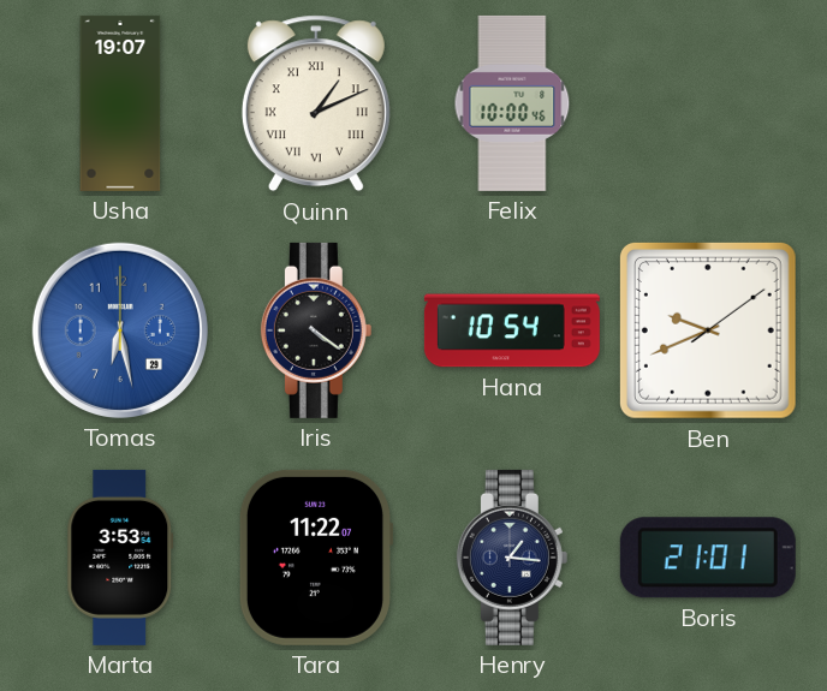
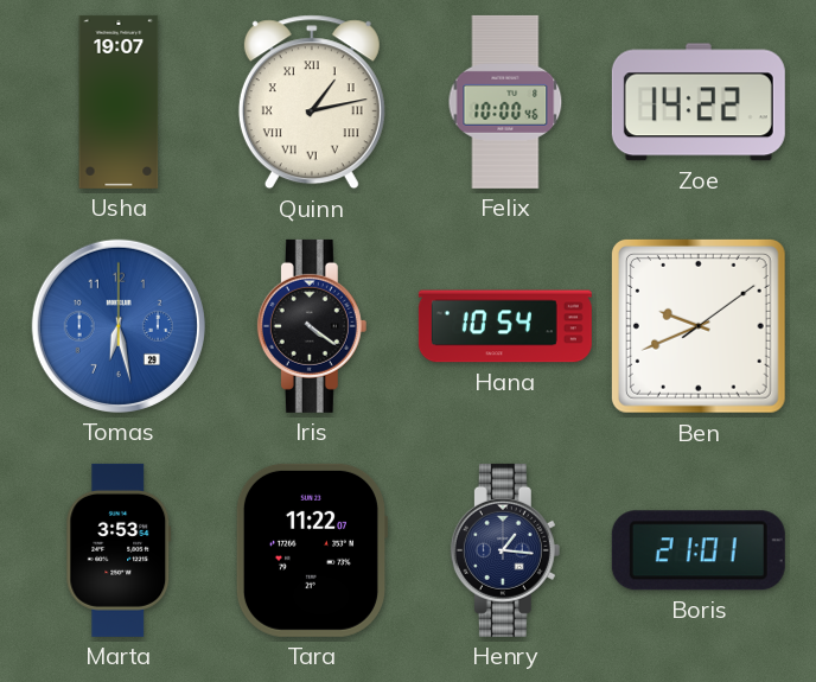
Quinn: 1:11 -> 1:13 (312, 102)
Zoe: none -> 14:22 (699, 102)
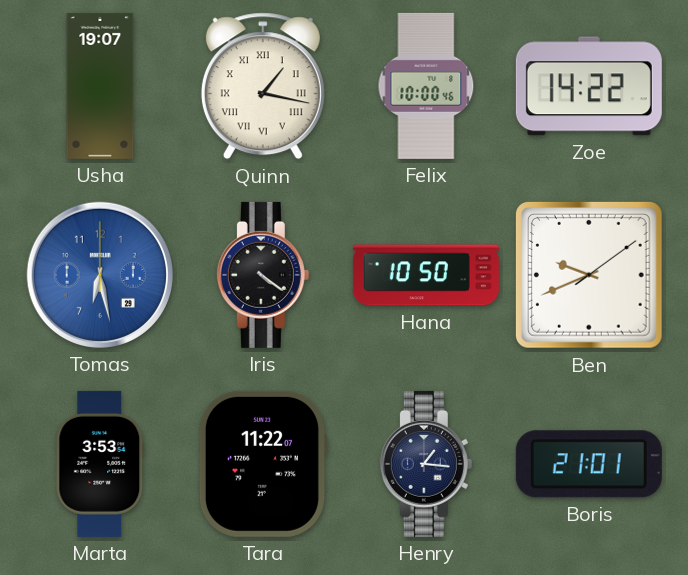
Quinn: 1:13 -> 1:17 (263, 86)
Hana: 10:54 -> 10:50 (426, 275)
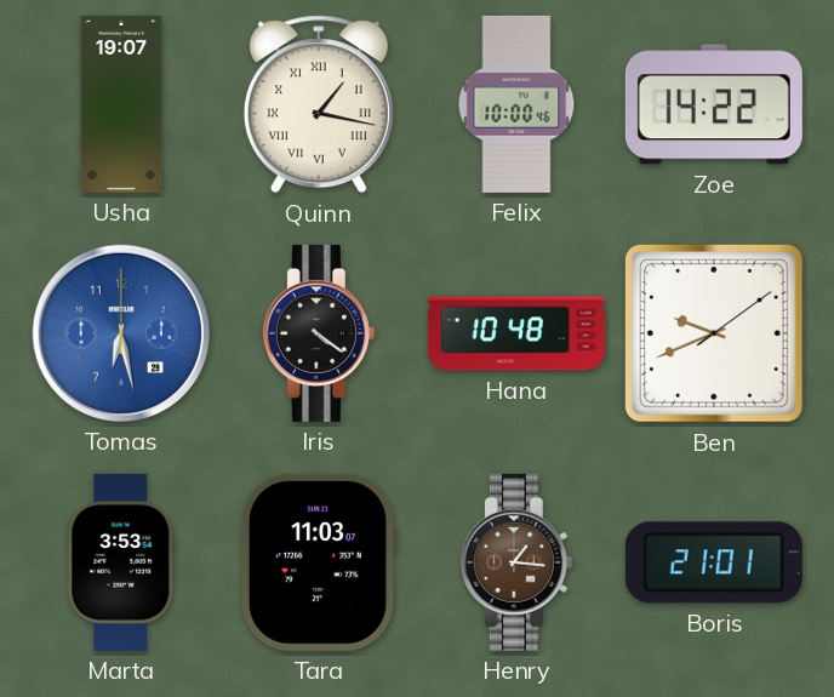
Hana: 10:50 -> 10:48 (516, 333)
Tara: 11:22 -> 11:03 (319, 562)
Henry dial: navy -> brown (516, 562)
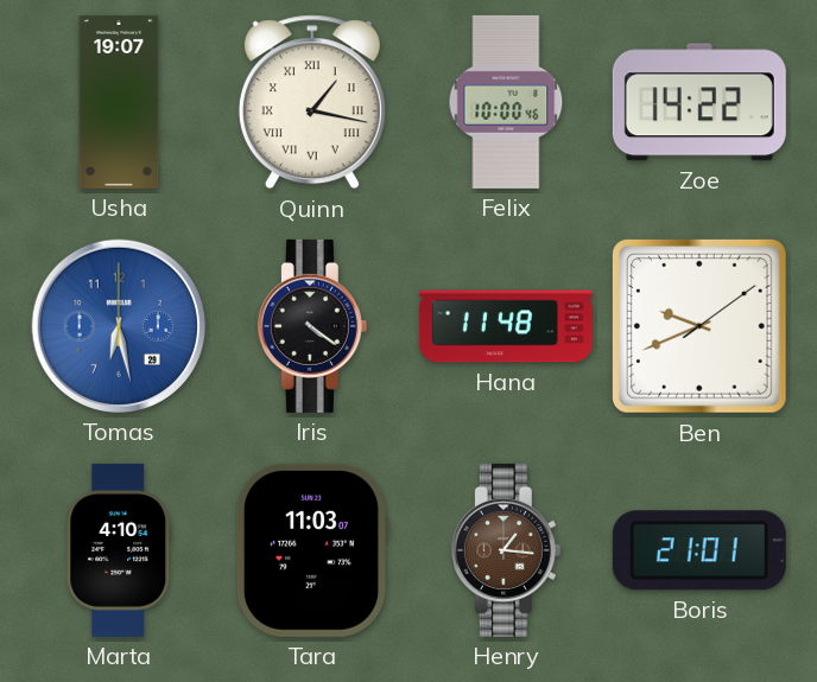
Hana: 10:48 -> 11:48 (506, 326)
Marta: 3:53 -> 4:10 (119, 550)
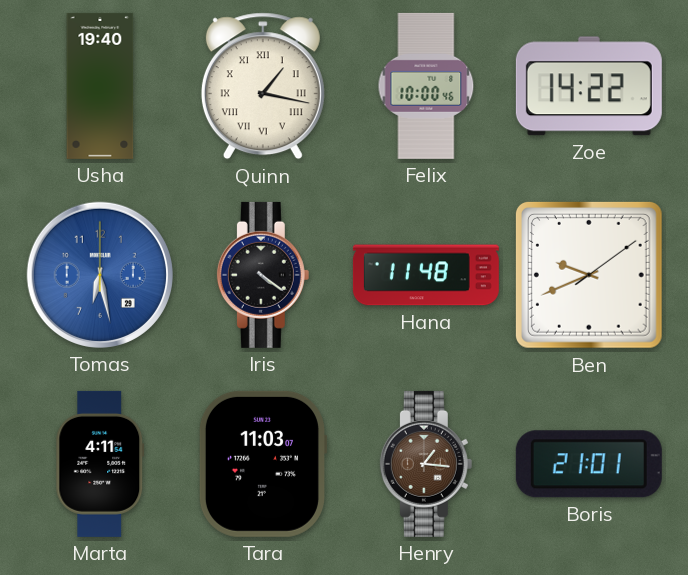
Usha: 19:07 -> 19:40 (100, 86)
Marta: 4:10 -> 4:11 (100, 464)
